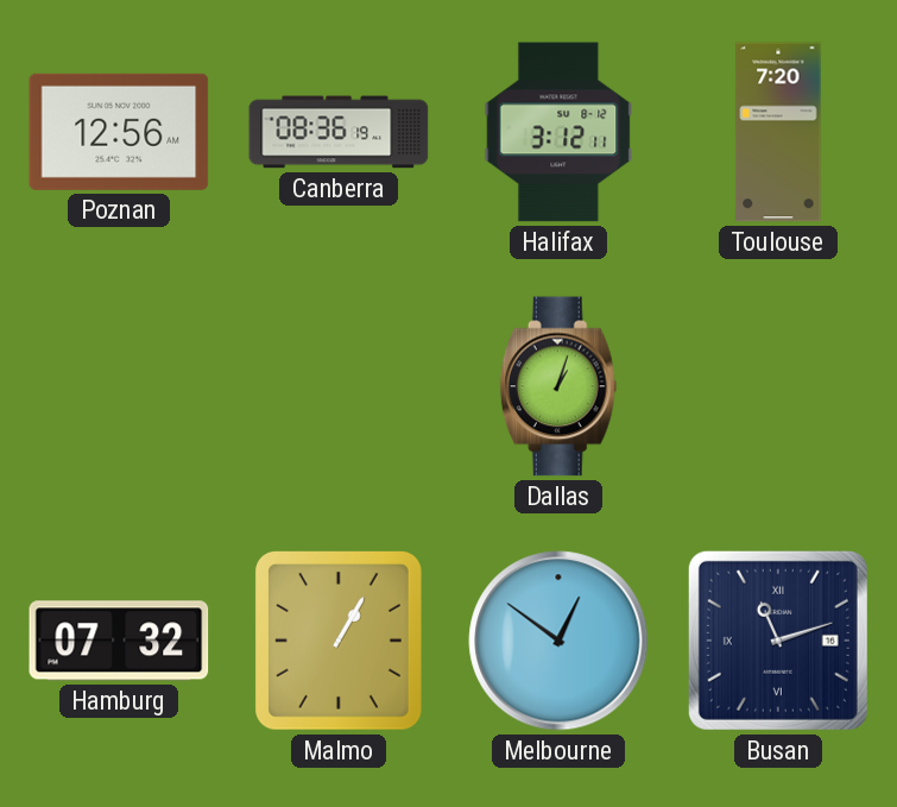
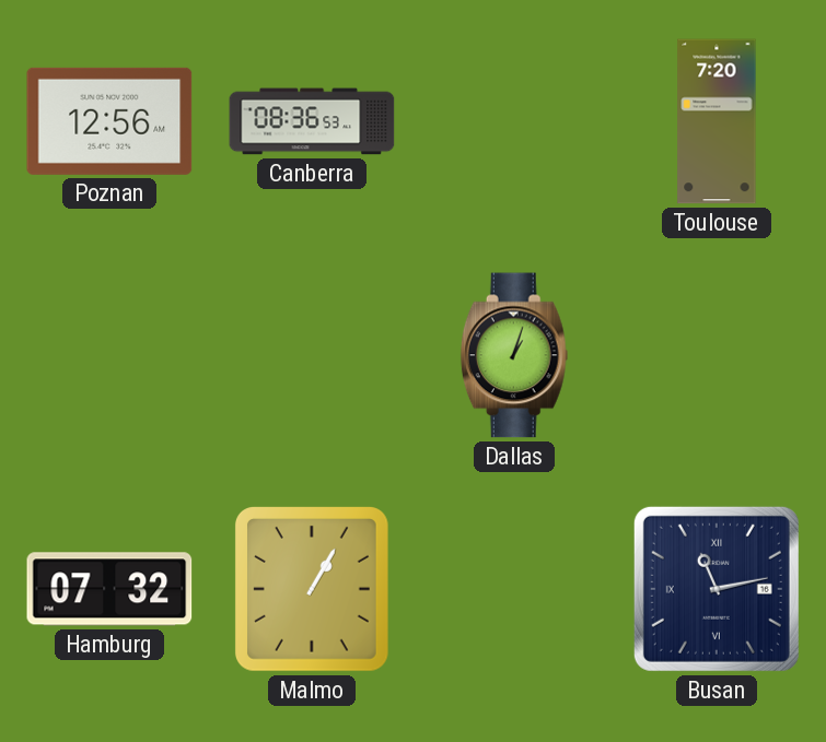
Canberra: 08:36:19 -> 08:36:53 (312, 121)
Halifax: 3:12 -> none (558, 132)
Melbourne: 12:51 -> none (558, 641)
Busan: 11:12 -> 11:13 (717, 589)
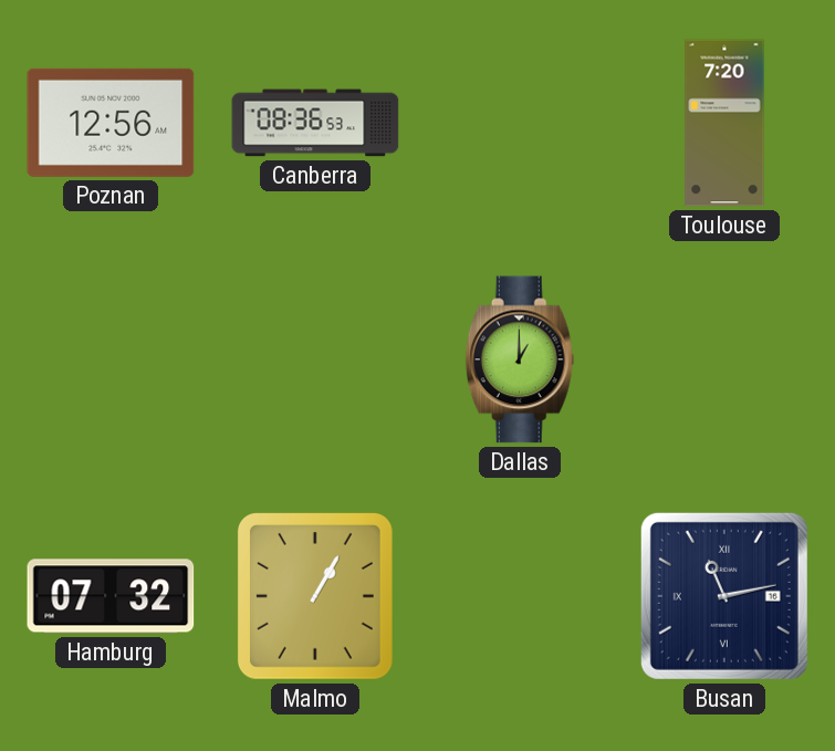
Dallas: 1:03 -> 1:00 (520, 359)
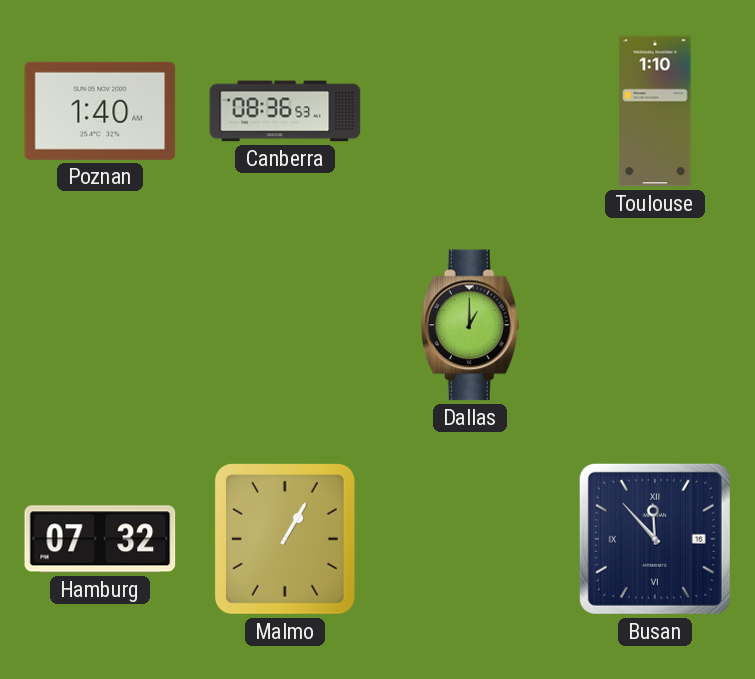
Poznan: 12:56 -> 1:40 (100, 111)
Toulouse: 7:20 -> 1:10 (655, 111)
Busan: 11:13 -> 11:53 (655, 539)
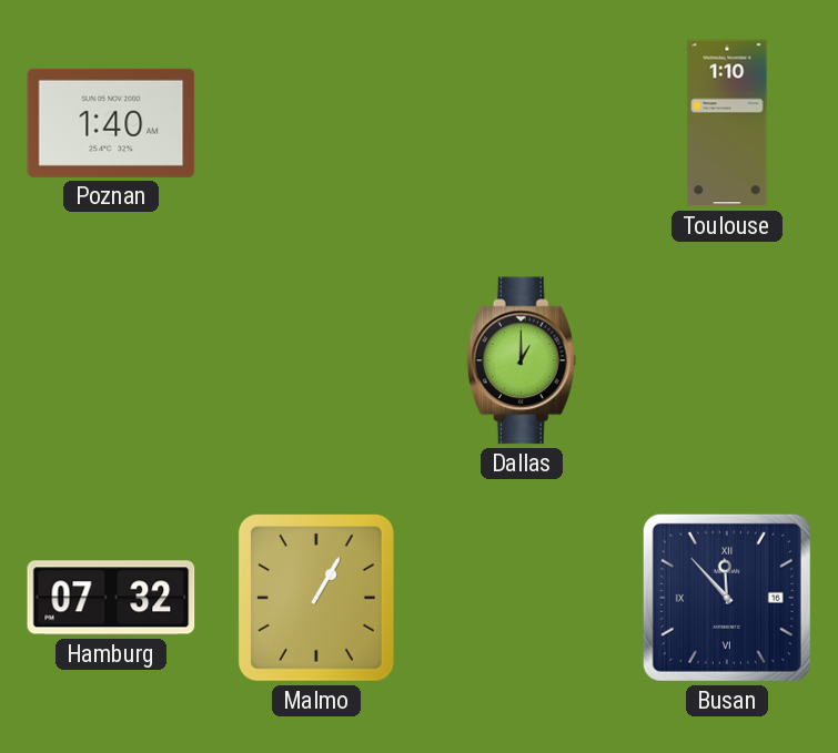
Canberra: 08:36 -> none (285, 111)
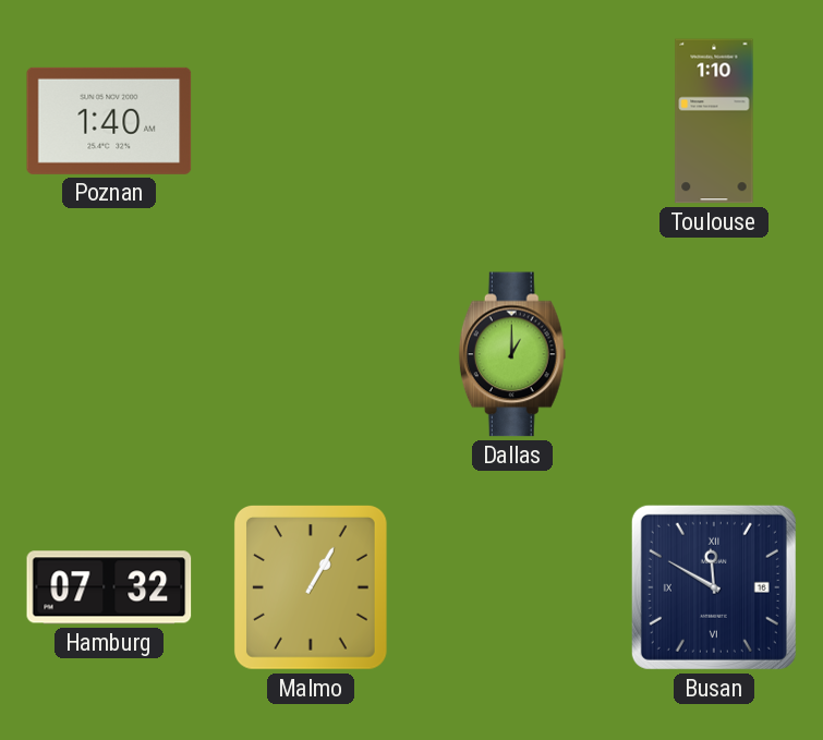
Busan: 11:53 -> 11:50 (714, 587)
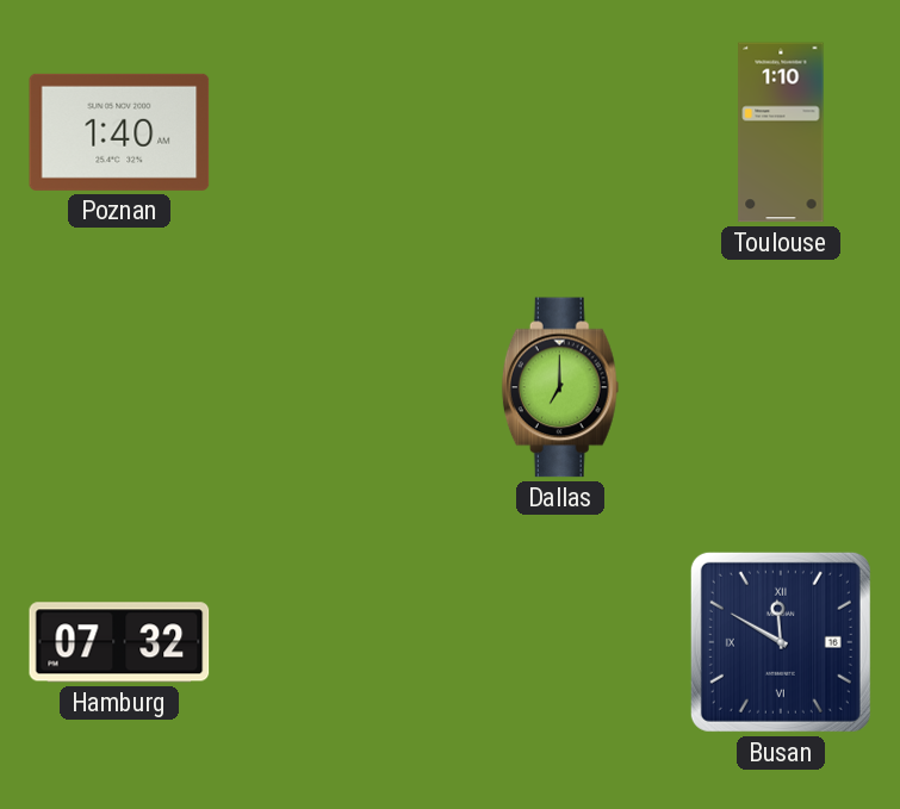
Dallas: 1:00 -> 7:00 (560, 387)
Malmo: 1:05 -> none (311, 589)
